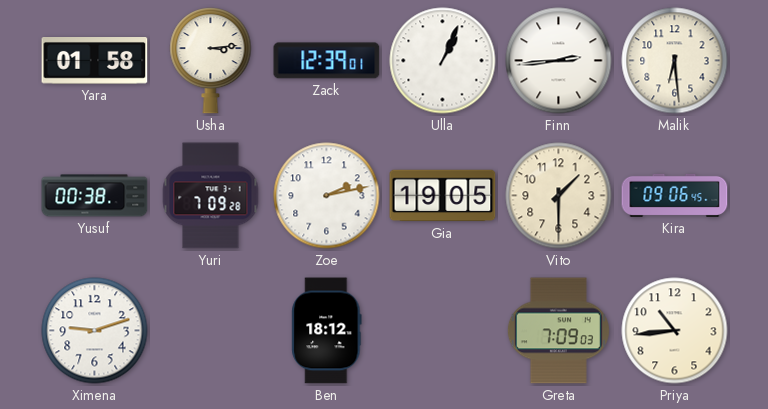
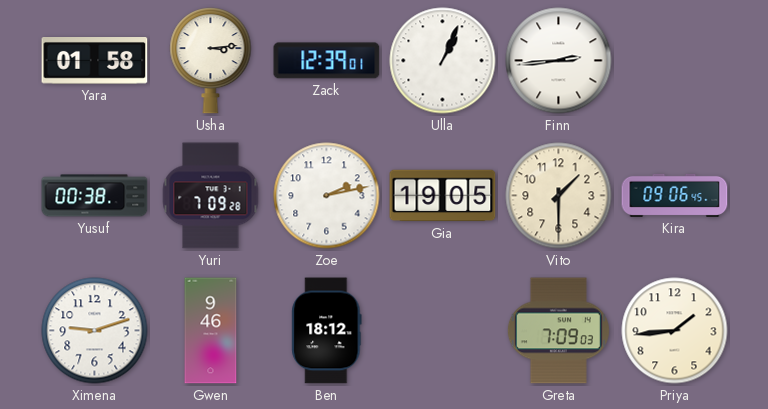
Malik: 6:29 -> none (675, 61)
Gwen: none -> 9:46 (211, 331)
Priya: 10:44 -> 1:44 (675, 331)
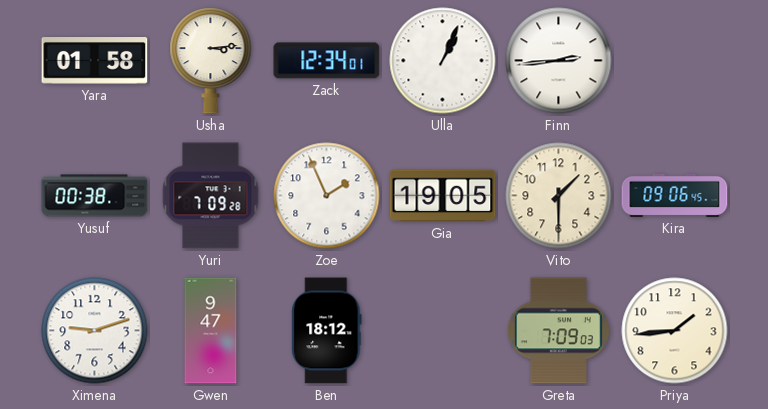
Zack: 12:39 -> 12:34 (327, 61)
Zoe: 2:13 -> 1:56 (327, 196)
Gwen: 9:46 -> 9:47 (211, 331)
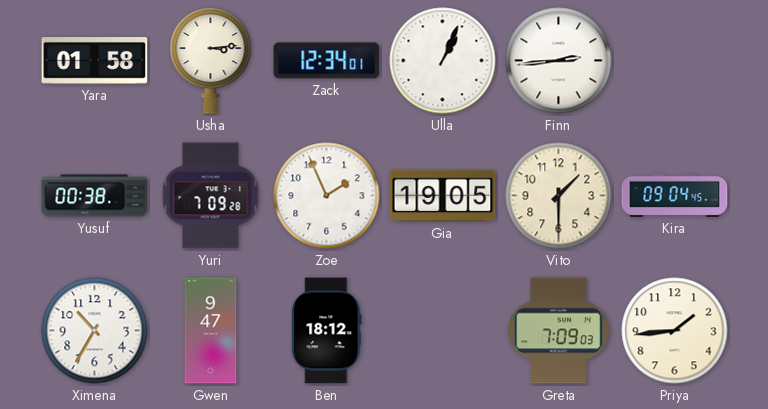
Kira: 09:06 -> 09:04 (675, 195)
Ximena: 9:12 -> 10:35 (95, 331)
